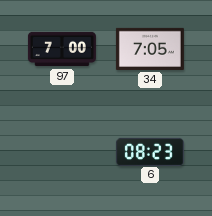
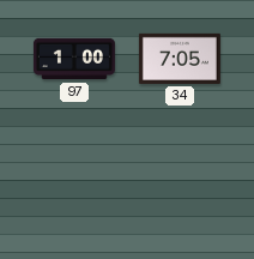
97: 7:00 -> 1:00 (74, 59)
6: 08:23 -> none (150, 151)
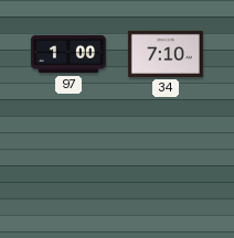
34: 7:05 -> 7:10 (166, 54)
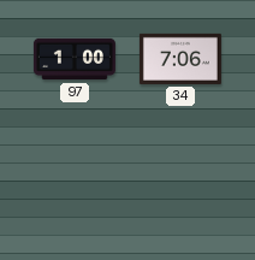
34: 7:10 -> 7:06 (180, 59)
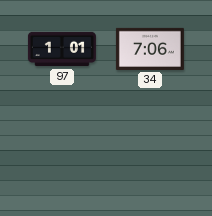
97: 1:00 -> 1:01 (62, 49)
